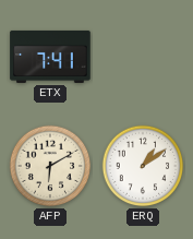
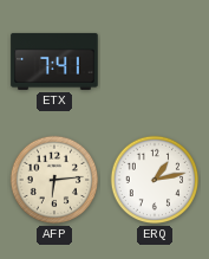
AFP: 6:10 -> 6:14 (54, 180)
ERQ: 1:09 -> 1:13 (155, 180)
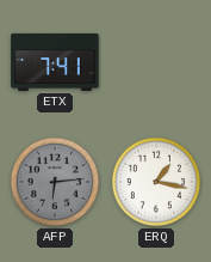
AFP dial: cream -> grey (55, 182)
ERQ: 1:13 -> 1:17 (156, 182)
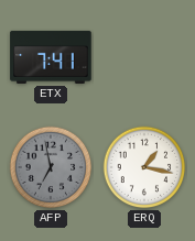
AFP: 6:14 -> 6:58 (51, 167)
